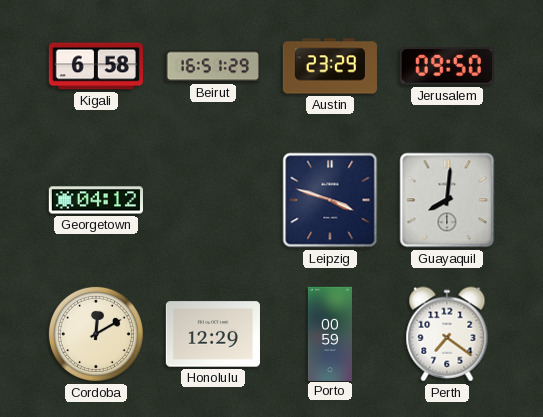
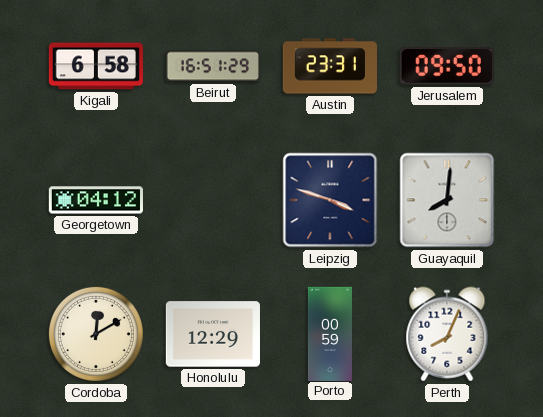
Austin: 23:29 -> 23:31 (330, 66)
Perth: 7:21 -> 8:04 (447, 334)
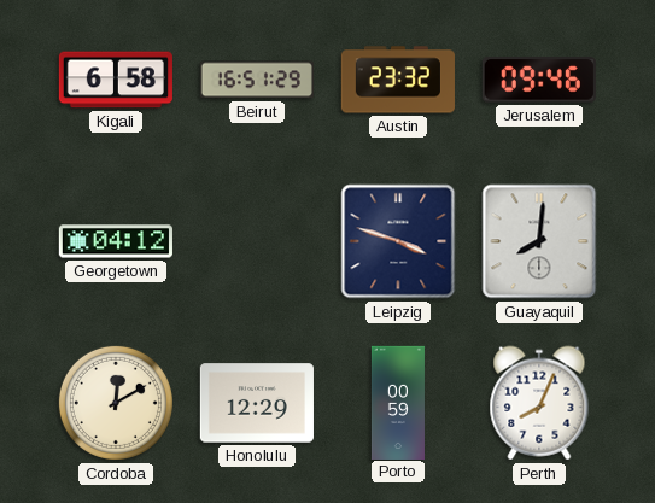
Austin: 23:31 -> 23:32 (398, 80)
Jerusalem: 09:50 -> 09:46 (539, 80)
